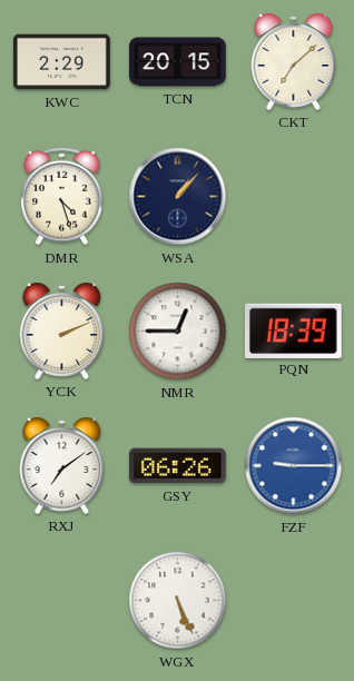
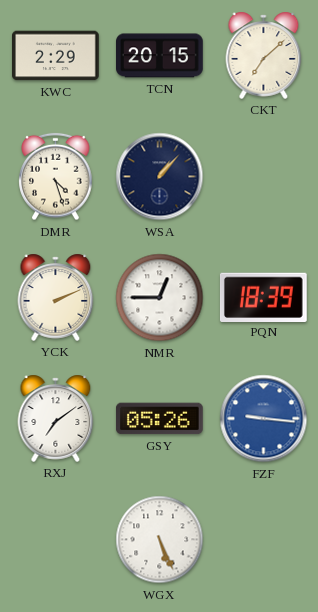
GSY: 06:26 -> 05:26 (160, 419)
FZF: 9:15 -> 9:16 (264, 419)
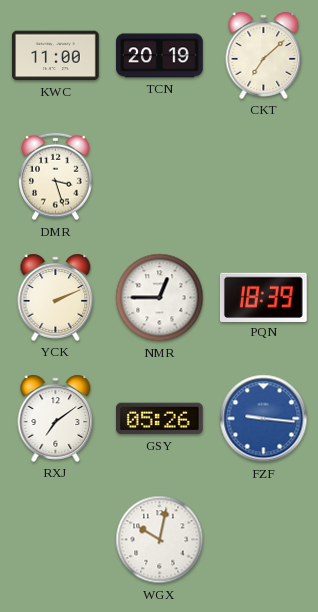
KWC: 2:29 -> 11:00 (56, 56)
TCN: 20:15 -> 20:19 (160, 56)
DMR: 4:27 -> 3:27 (56, 177)
WSA: 1:07 -> none (160, 177)
WGX: 5:26 -> 10:02 (160, 540)
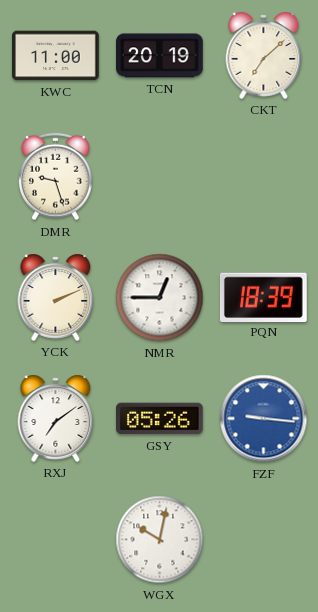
DMR: 3:27 -> 9:27 (56, 177)
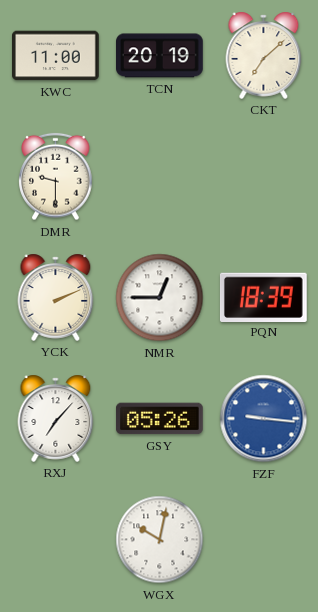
DMR: 9:27 -> 9:30 (56, 177)
RXJ: 7:09 -> 7:07 (56, 418)
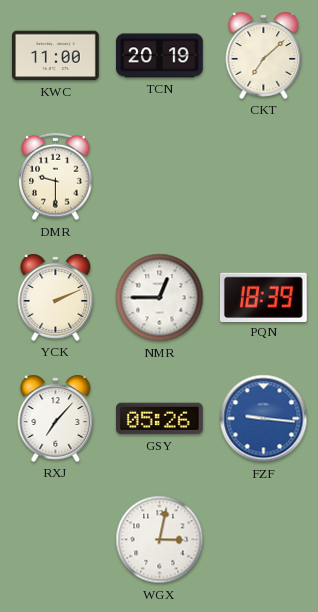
WGX: 10:02 -> 3:02 (160, 540)
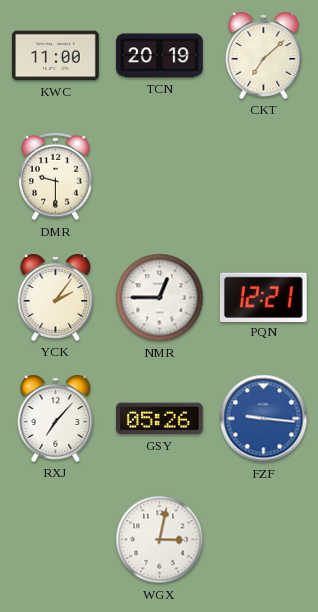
YCK: 2:11 -> 2:06 (56, 297)
PQN: 18:39 -> 12:21 (263, 297)
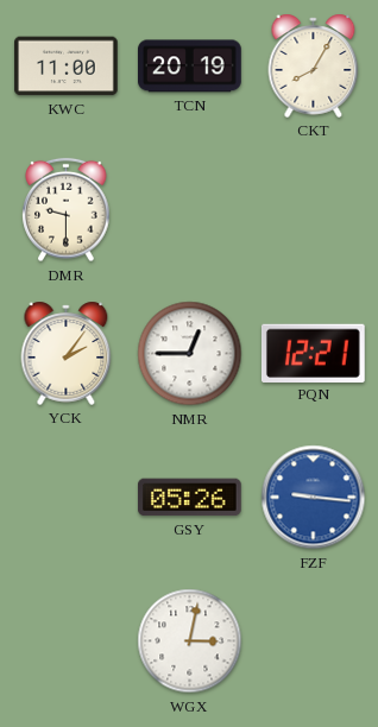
CKT: 7:08 -> 8:05 (314, 65)
RXJ: 7:07 -> none (56, 418)
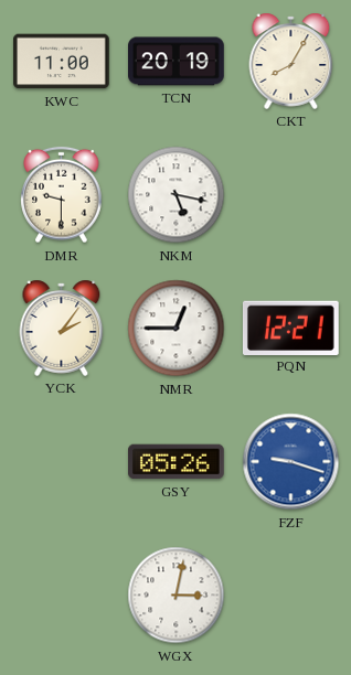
NKM: none -> 5:17 (177, 195)
FZF: 9:16 -> 9:18 (291, 462)
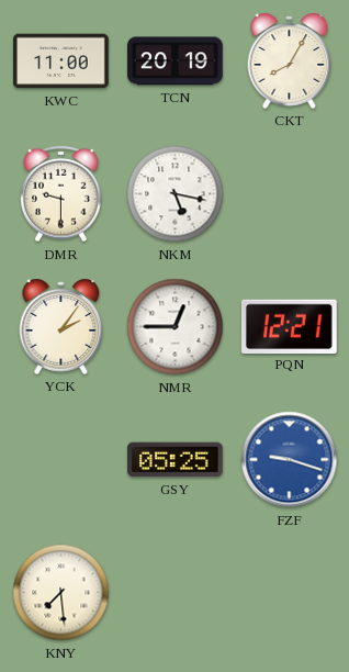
GSY: 05:26 -> 05:25 (176, 460)
KNY: none -> 7:29 (61, 593)
WGX: 3:02 -> none (177, 596)
